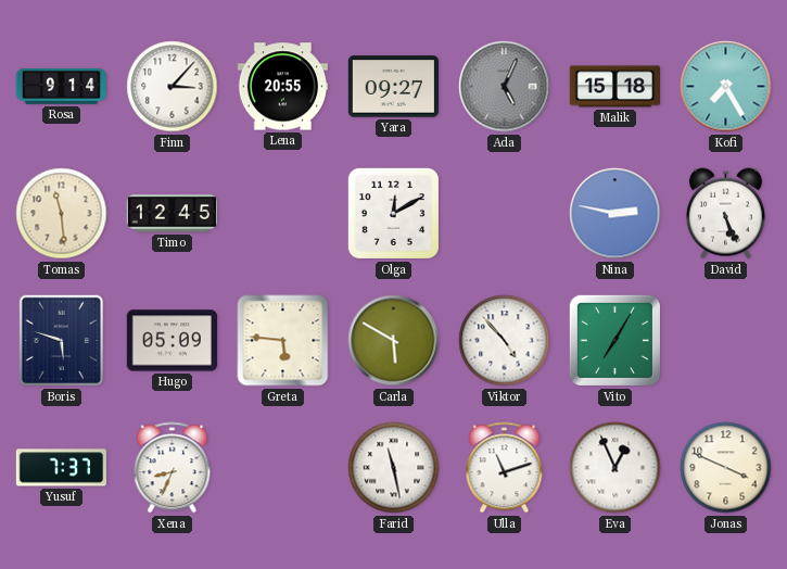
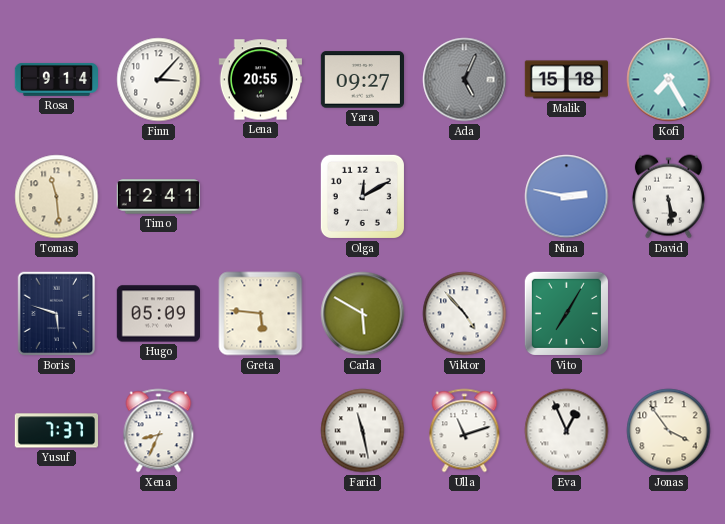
Timo: 12:45 -> 12:41 (158, 197)
David: 5:26 -> 5:29 (668, 197)
Jonas: 3:49 -> 3:54 (669, 431)
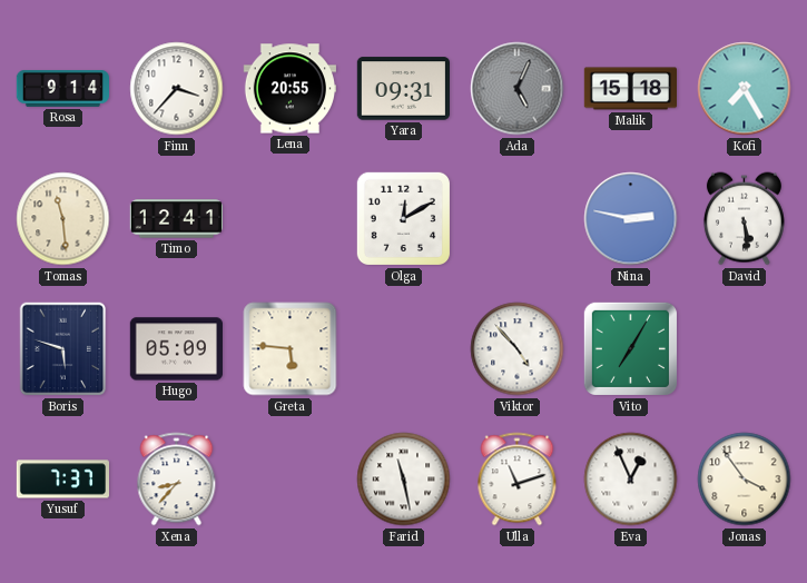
Finn: 3:07 -> 3:37 (177, 89)
Yara: 09:27 -> 09:31 (403, 89)
Carla: 5:50 -> none (363, 314)
Xena: 8:34 -> 8:37 (177, 480)
